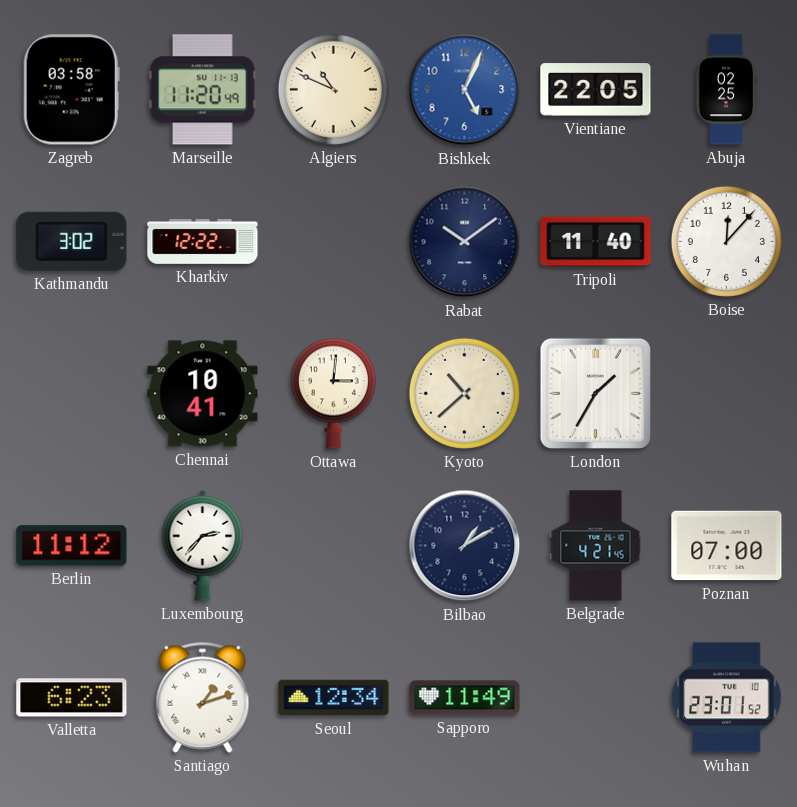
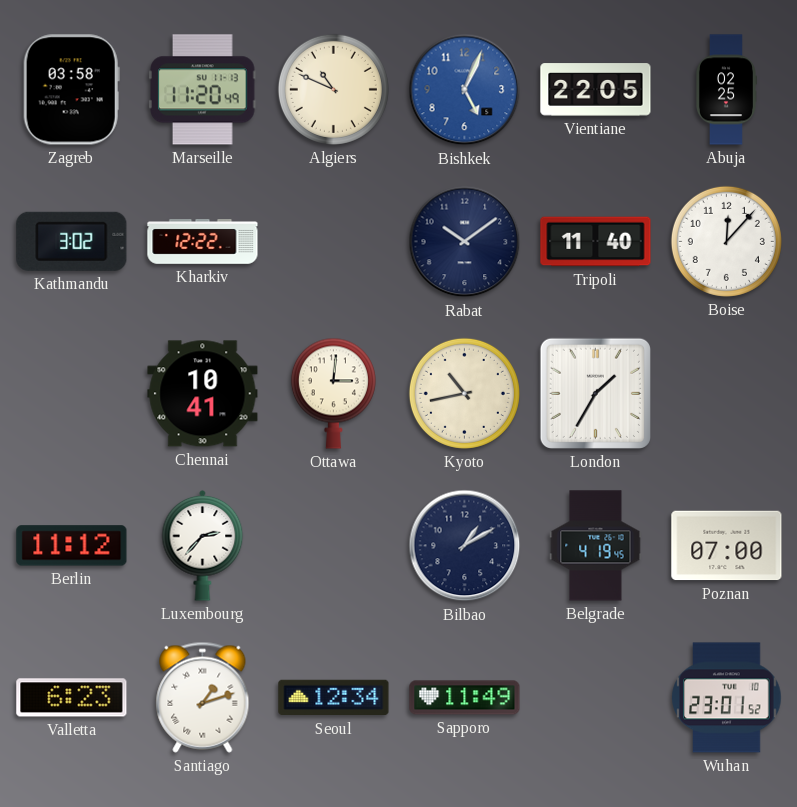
Kyoto: 10:38 -> 10:43 (464, 393)
Belgrade: 4:21 -> 4:19 (596, 546)
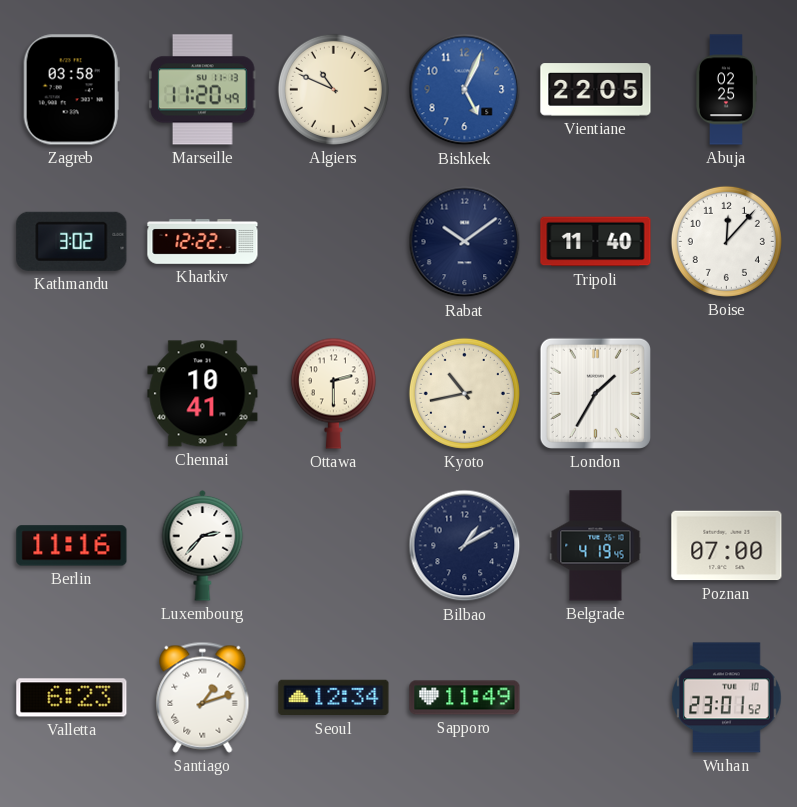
Ottawa: 3:01 -> 2:30 (333, 393)
Berlin: 11:12 -> 11:16 (72, 546)
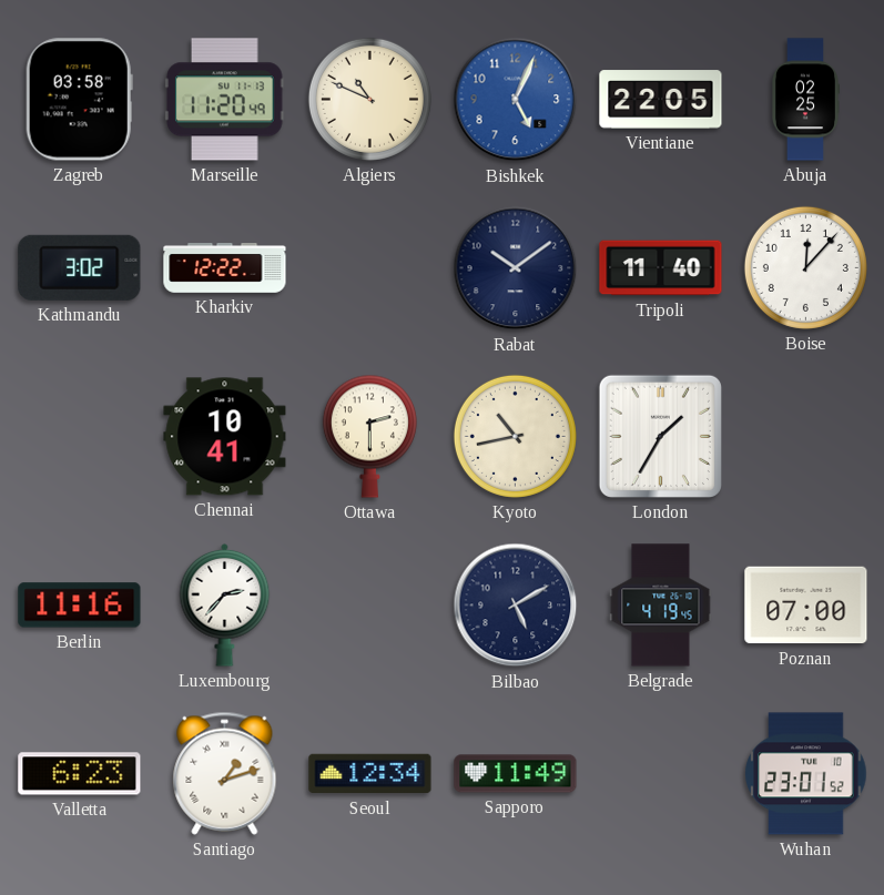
Bilbao: 1:10 -> 5:10 (516, 606)
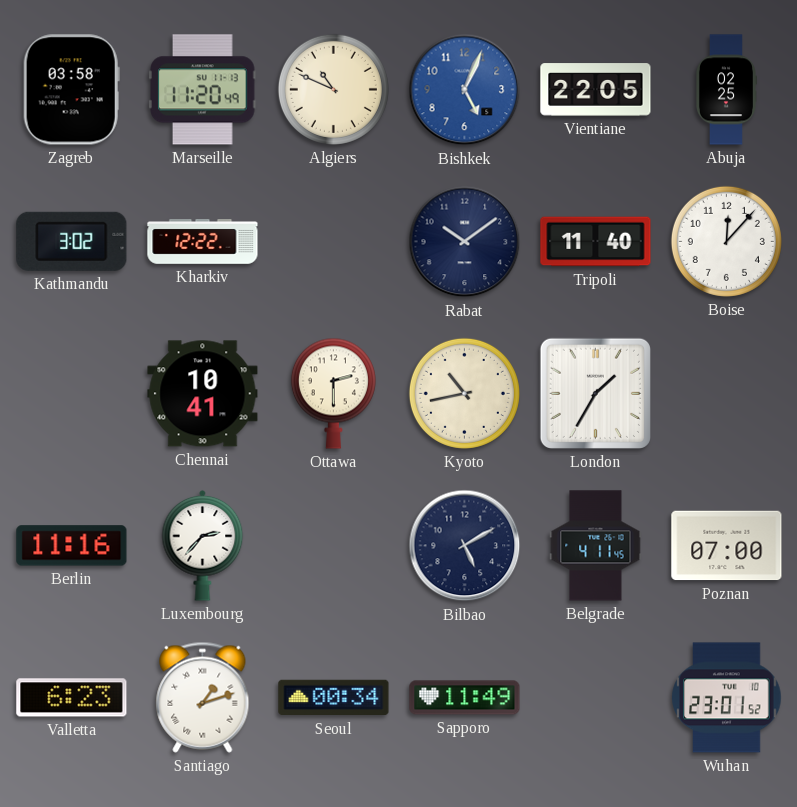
Belgrade: 4:19 -> 4:11 (596, 546)
Seoul: 12:34 -> 00:34 (334, 698)
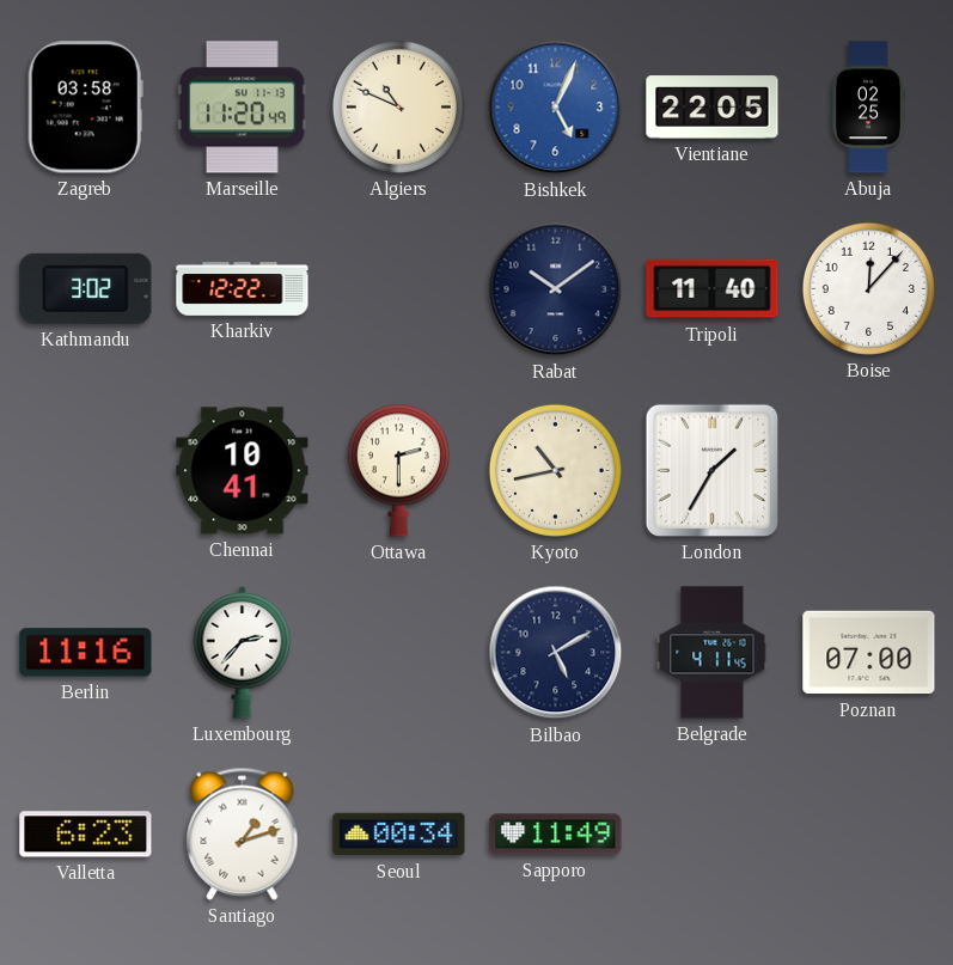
Wuhan: 23:01 -> none (727, 698)
